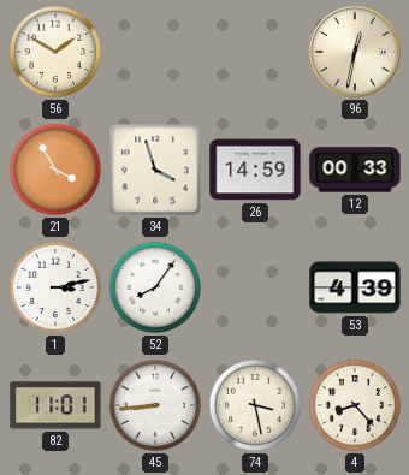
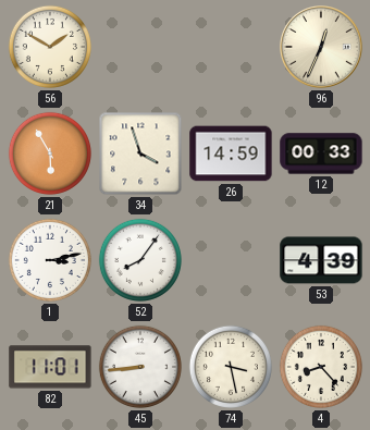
96: 12:32 -> 12:34 (322, 48)
21: 3:55 -> 5:55 (50, 153)
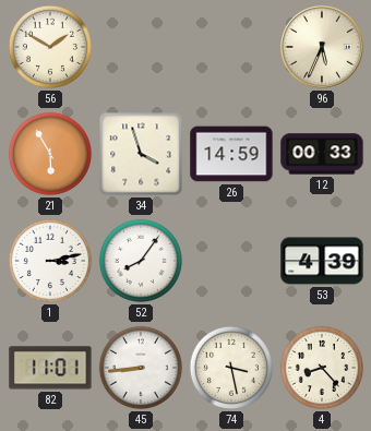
96: 12:34 -> 5:34 (323, 48)
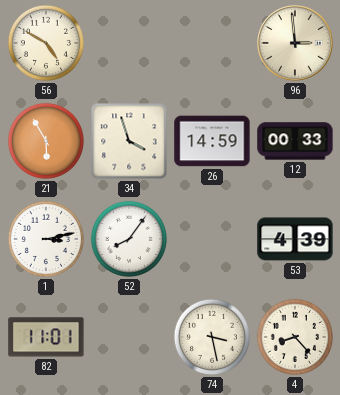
56: 1:50 -> 4:50 (46, 43)
96: 5:34 -> 2:59 (296, 44)
45: 8:44 -> none (141, 368)
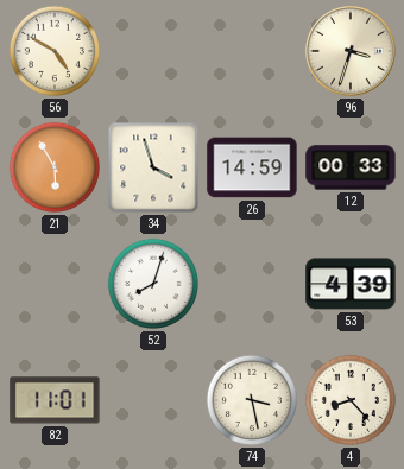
96: 2:59 -> 3:33 (352, 52)
1: 3:13 -> none (46, 239)
52: 8:06 -> 8:03 (153, 284)
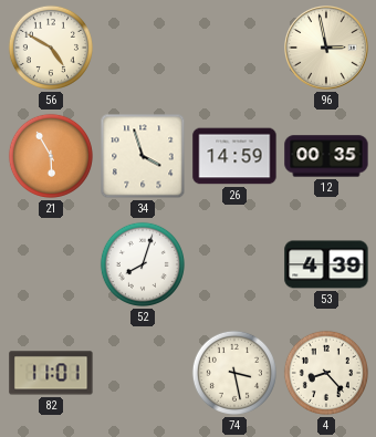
96: 3:33 -> 2:58 (327, 49)
12: 00:33 -> 00:35 (326, 156)
